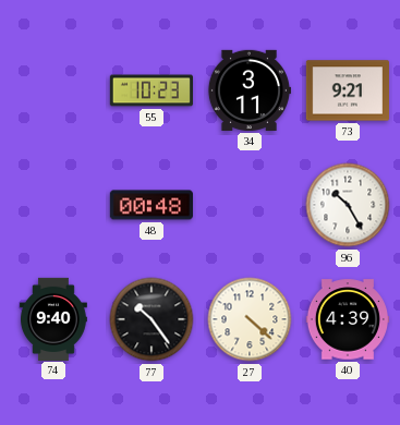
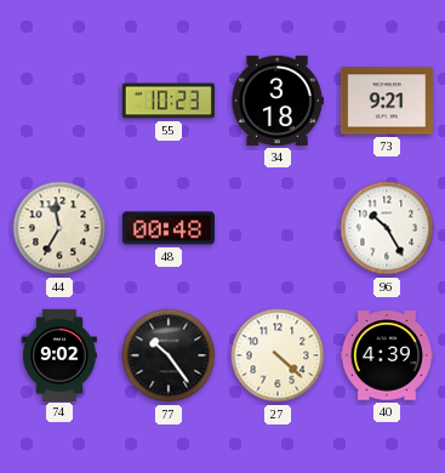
34: 3:11 -> 3:18 (276, 101)
44: none -> 11:35 (59, 228)
74: 9:40 -> 9:02 (61, 354)
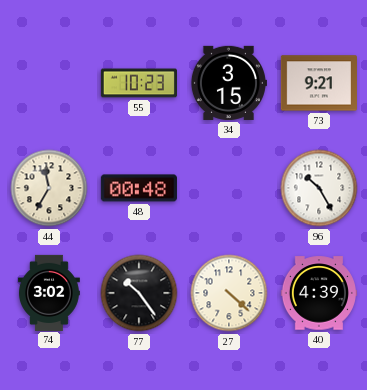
34: 3:18 -> 3:15 (228, 83)
74: 9:02 -> 3:02 (50, 292)
